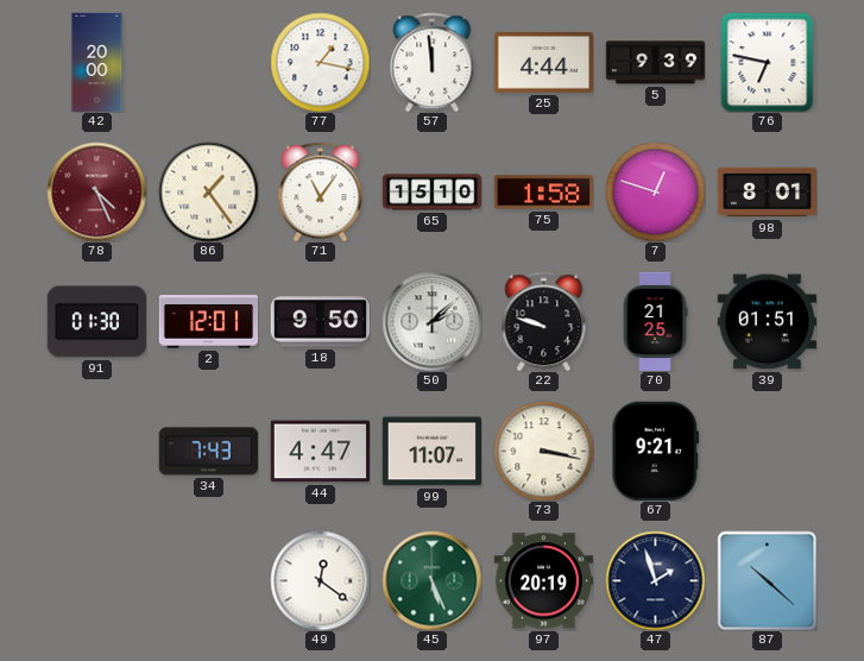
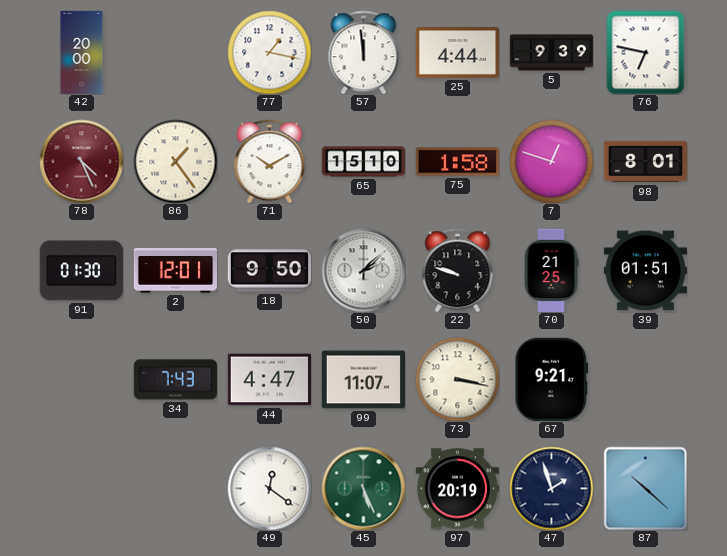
71: 11:06 -> 10:10 (270, 161)
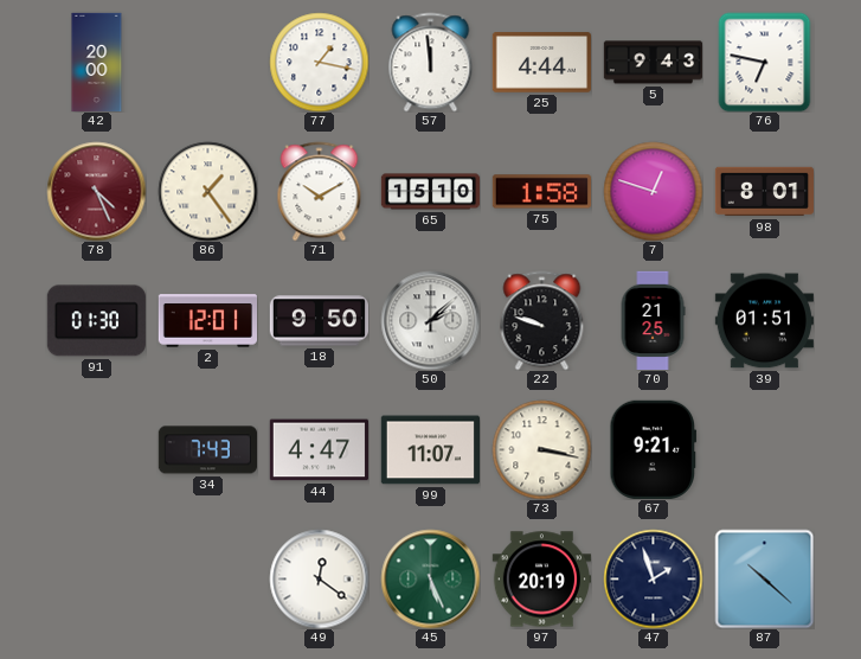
5: 9:39 -> 9:43 (653, 63)
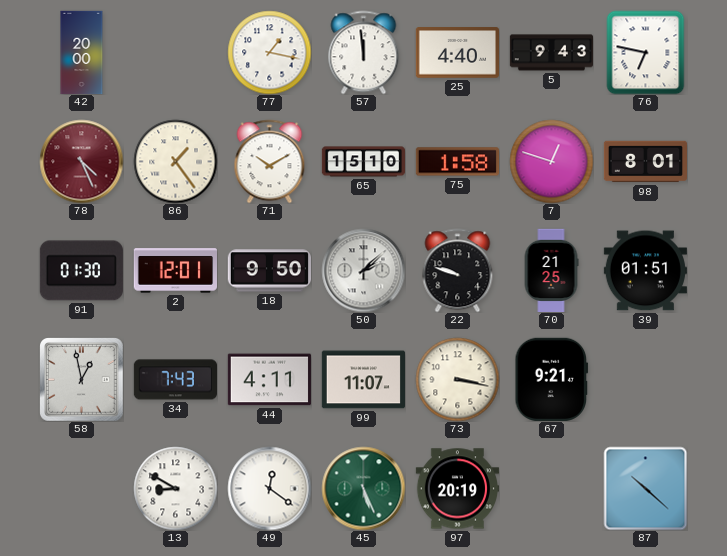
25: 4:44 -> 4:40 (457, 53)
58: none -> 12:58 (81, 379)
44: 4:47 -> 4:11 (269, 380)
13: none -> 8:50 (175, 488)
47: 1:57 -> none (653, 578)
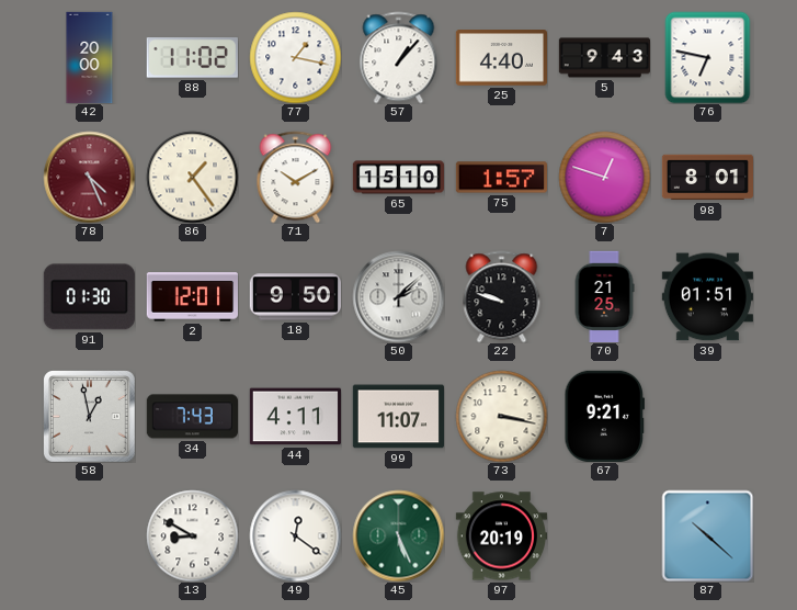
88: none -> 11:02 (192, 58)
57: 11:59 -> 1:07 (399, 57)
75: 1:58 -> 1:57 (501, 178)
